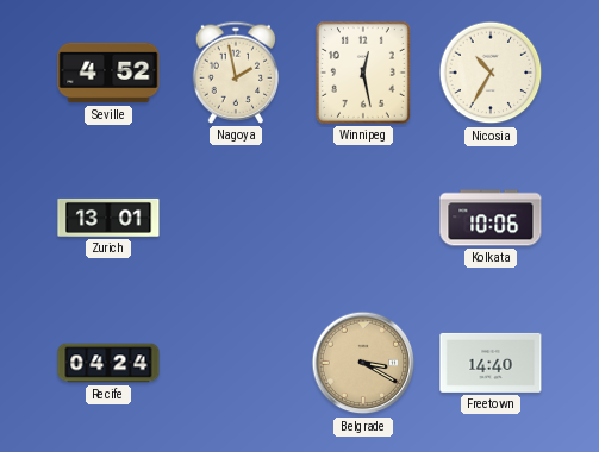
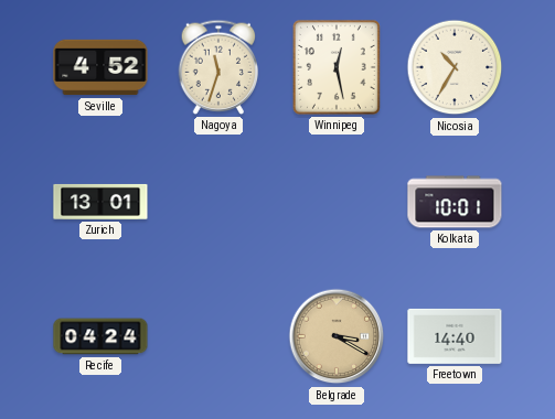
Nagoya: 1:58 -> 11:33 (218, 67)
Kolkata: 10:06 -> 10:01 (455, 202)
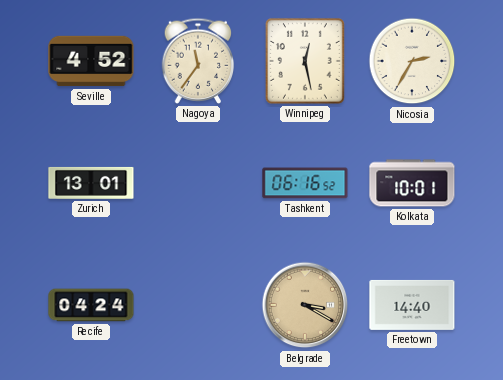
Nagoya: 11:33 -> 11:36 (198, 61)
Nicosia: 10:35 -> 2:35 (412, 61)
Tashkent: none -> 06:16 (305, 183)
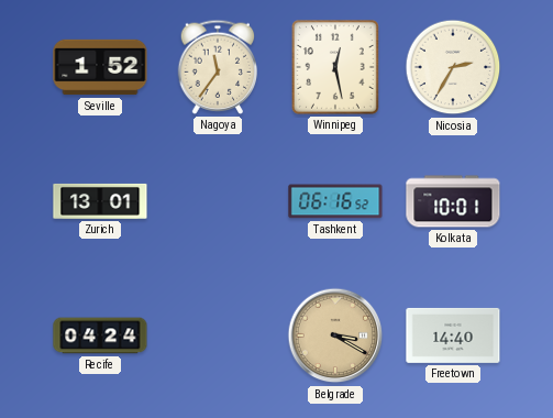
Seville: 4:52 -> 1:52 (100, 67)
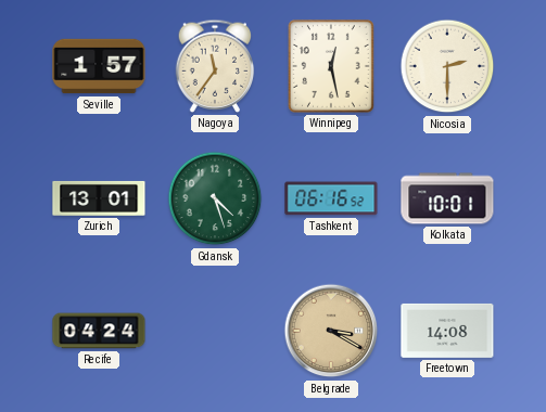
Seville: 1:52 -> 1:57 (99, 66)
Nicosia: 2:35 -> 2:30 (447, 66)
Gdansk: none -> 4:27 (215, 198)
Freetown: 14:40 -> 14:08 (447, 331)
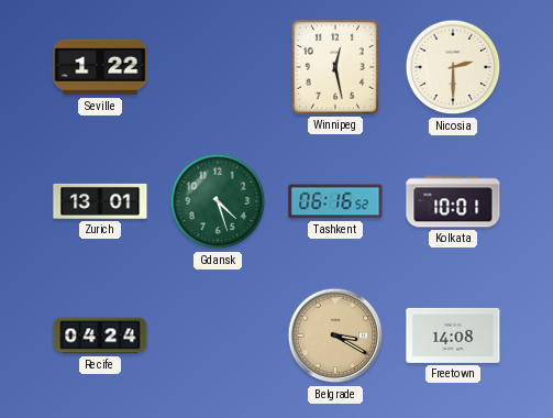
Seville: 1:57 -> 1:22 (100, 67)
Nagoya: 11:36 -> none (215, 66)
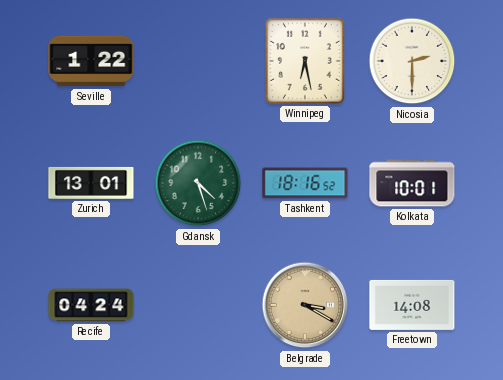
Winnipeg: 12:28 -> 6:28 (305, 61)
Tashkent: 06:16 -> 18:16 (305, 183)
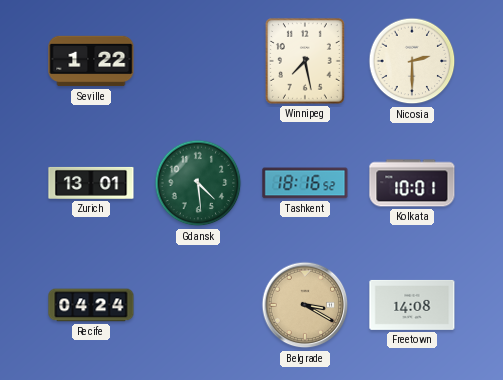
Winnipeg: 6:28 -> 7:28 (305, 61)
Gdansk: 4:27 -> 4:29 (198, 183)
